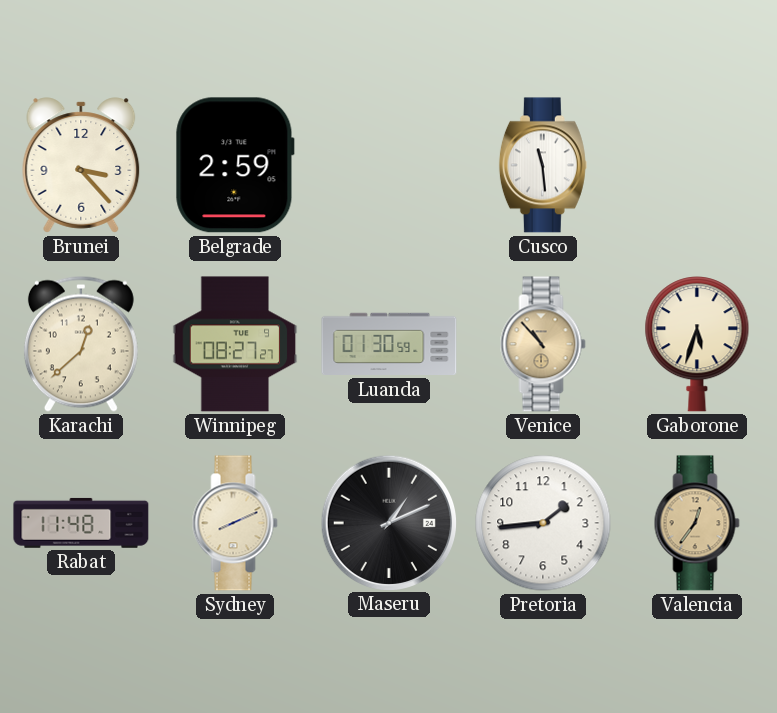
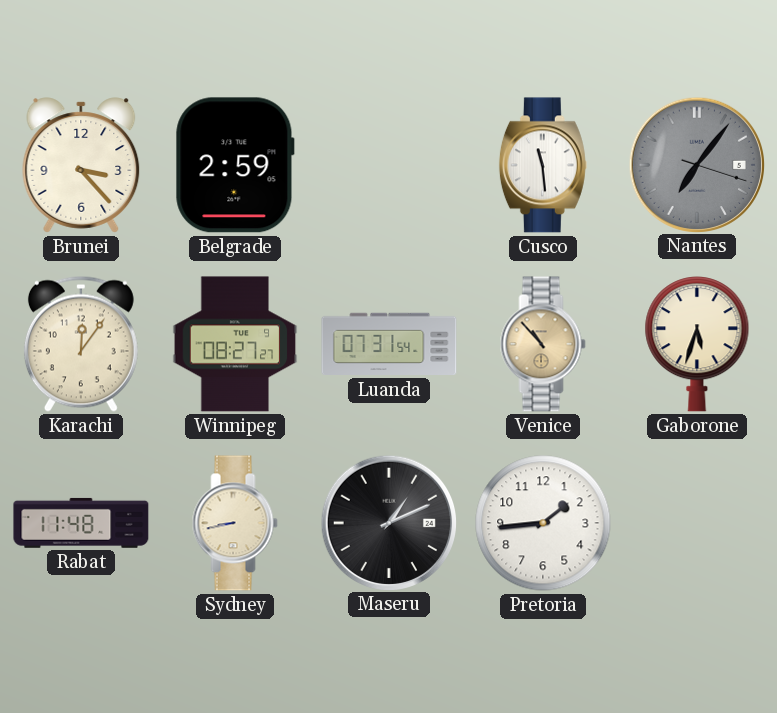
Nantes: none -> 7:06 (696, 164)
Karachi: 12:38 -> 12:06 (81, 344)
Luanda: 01:30 -> 07:31 (389, 344)
Sydney: 8:11 -> 8:43 (235, 523)
Valencia: 12:36 -> none (697, 523)
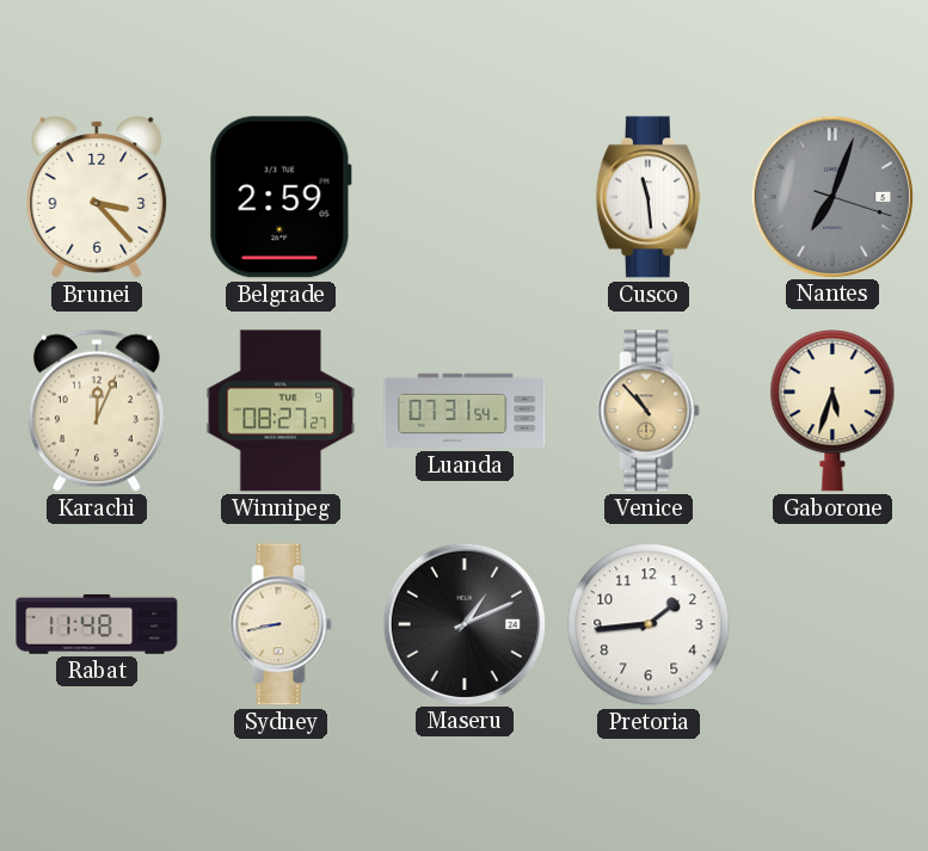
Nantes: 7:06 -> 7:03 (831, 196)
Karachi: 12:06 -> 12:04 (97, 411)
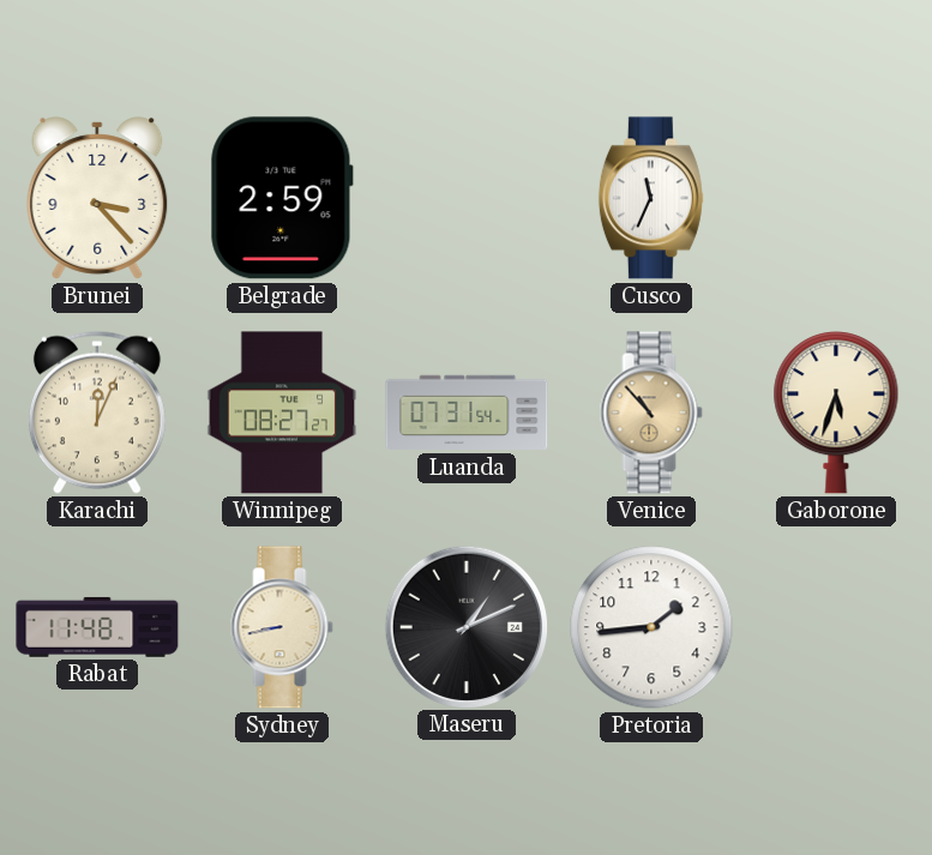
Cusco: 11:29 -> 11:34 (651, 198)
Nantes: 7:03 -> none (831, 196)
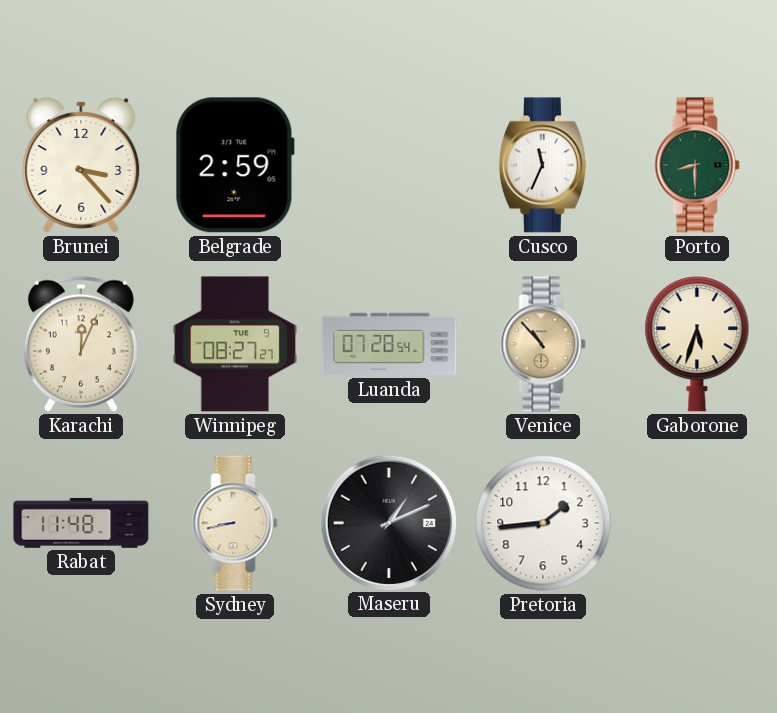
Porto: none -> 8:30 (697, 165)
Luanda: 07:31 -> 07:28 (389, 344)
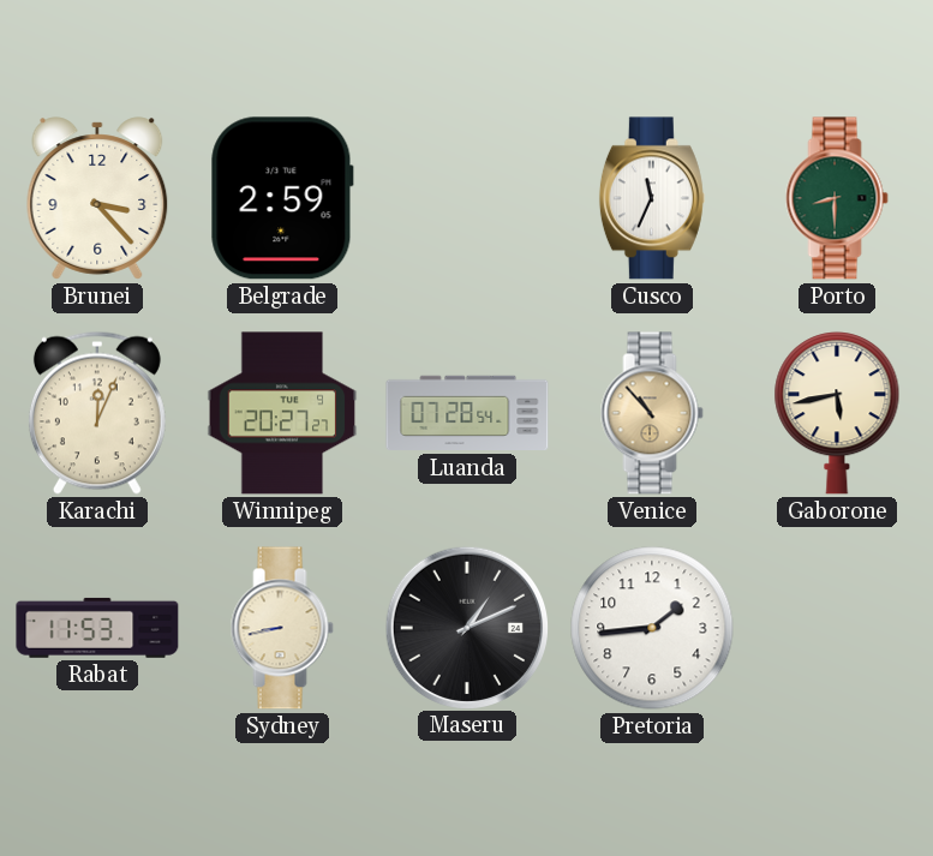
Winnipeg: 08:27 -> 20:27 (282, 413)
Gaborone: 5:33 -> 5:43 (837, 413)
Rabat: 11:48 -> 11:53 (97, 628)
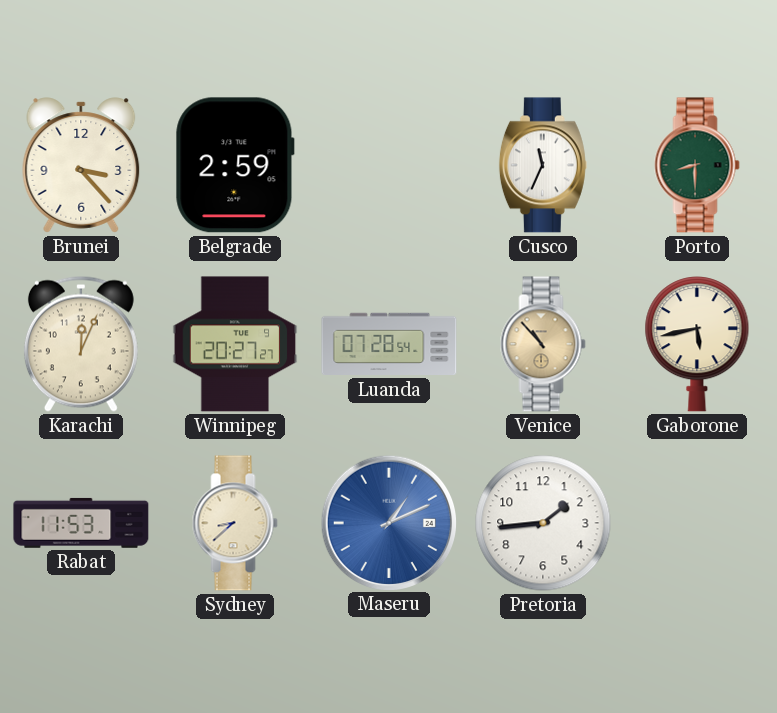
Sydney: 8:43 -> 8:38 (235, 523)
Maseru dial: black -> blue (388, 522)
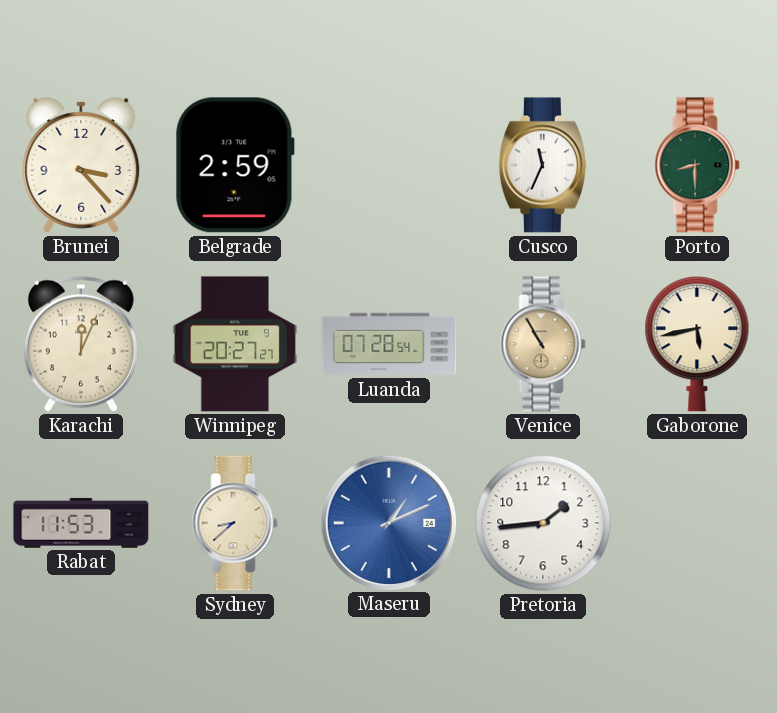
Venice: 10:53 -> 10:55 (543, 344)
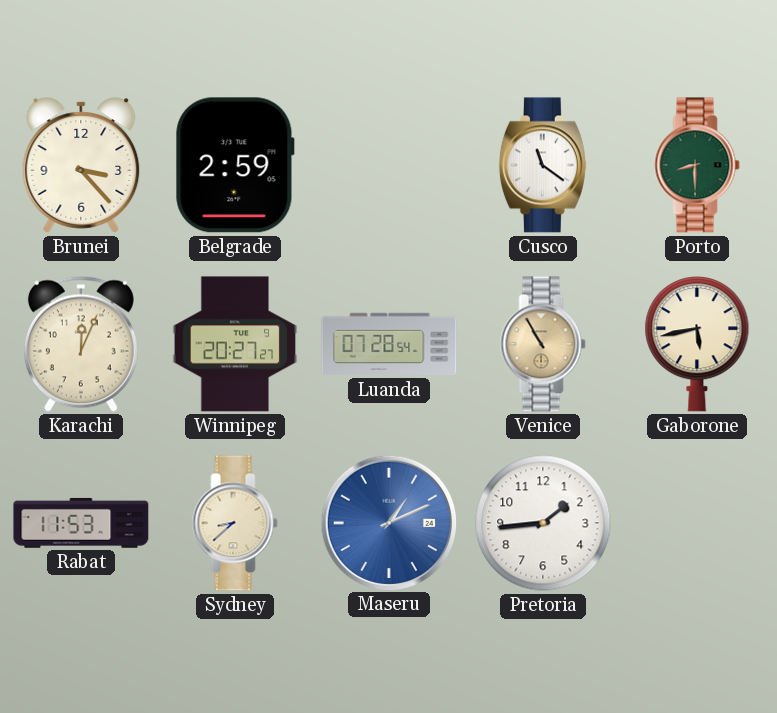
Cusco: 11:34 -> 11:21 (543, 165)
